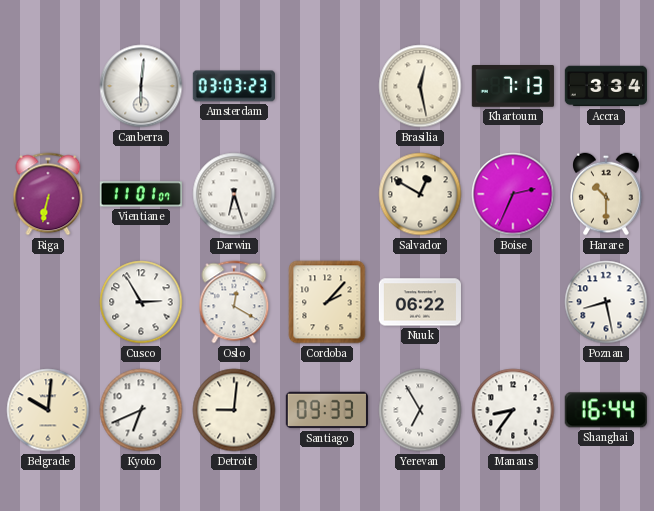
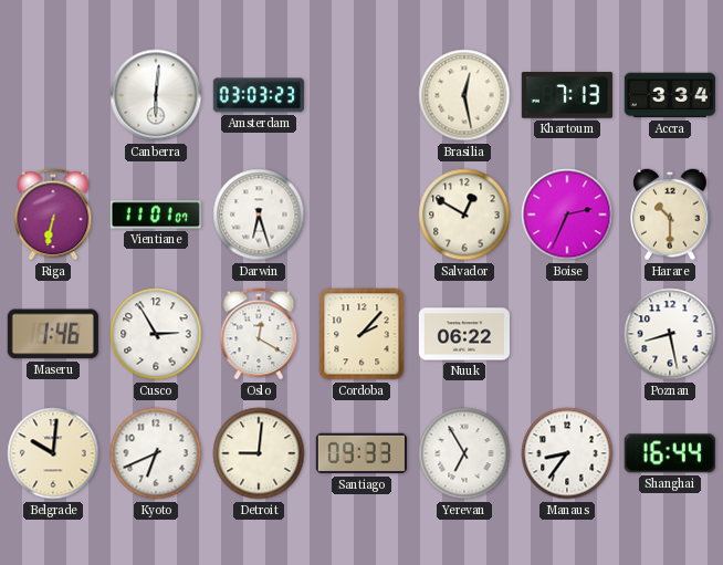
Maseru: none -> 1:46 (53, 334)
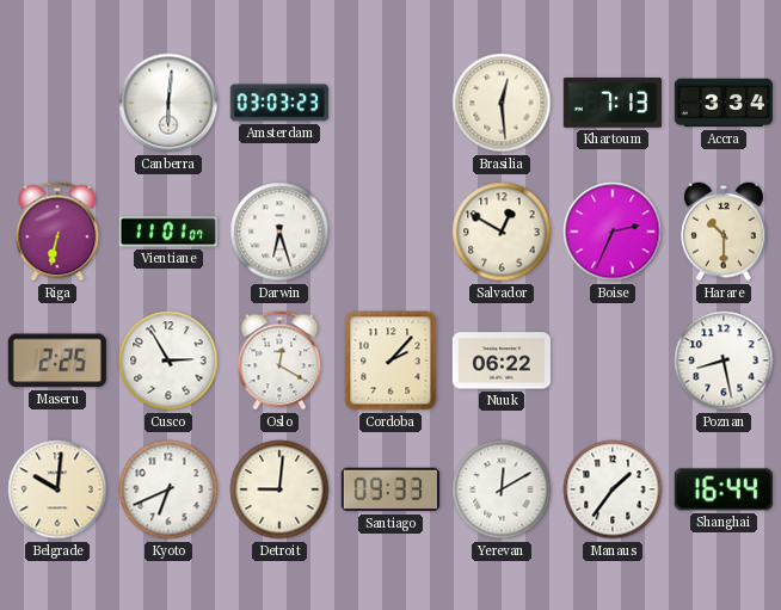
Brasilia: 12:28 -> 12:29 (502, 103)
Maseru: 1:46 -> 2:25 (57, 361)
Yerevan: 6:55 -> 12:10 (502, 489)
Manaus: 8:36 -> 1:36 (613, 489)
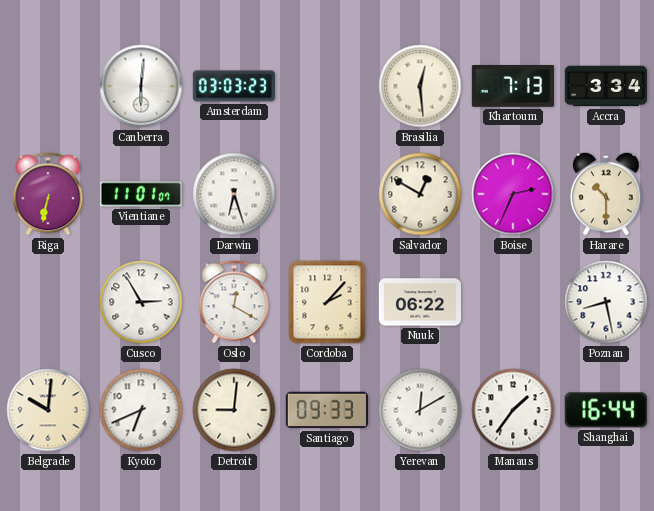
Maseru: 2:25 -> none (57, 361)
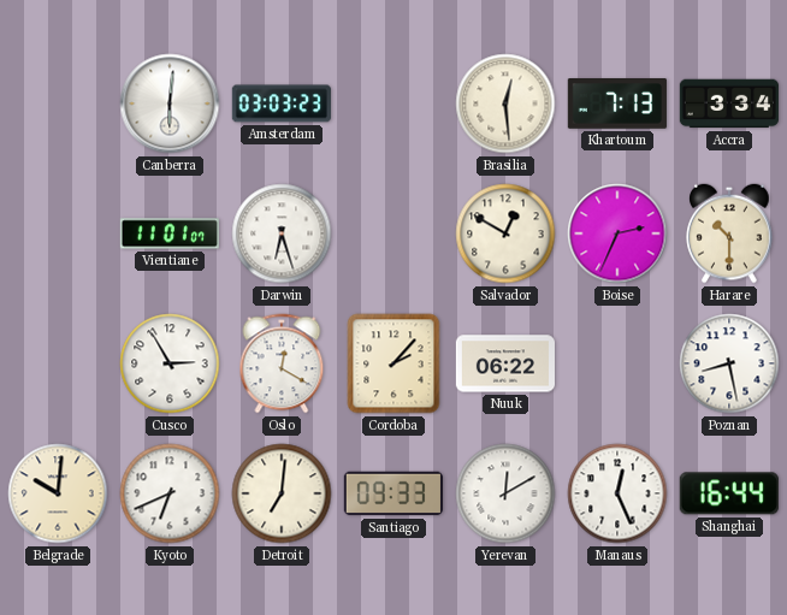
Riga: 6:32 -> none (48, 194)
Detroit: 9:01 -> 7:01 (282, 493)
Manaus: 1:36 -> 12:26 (617, 493)
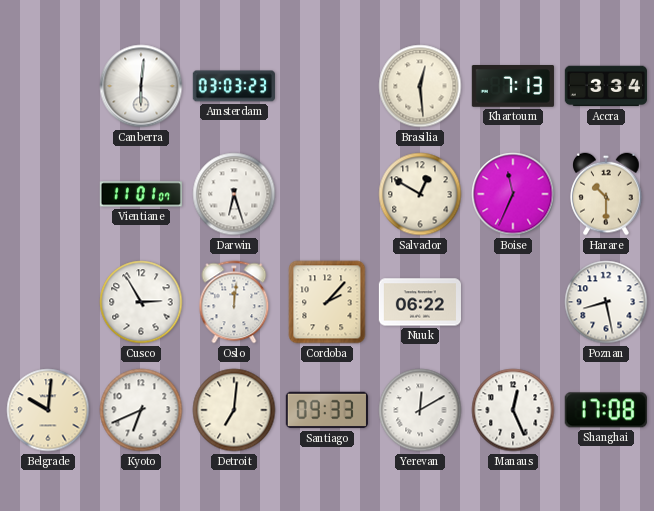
Boise: 2:34 -> 11:34 (513, 194)
Oslo: 12:20 -> 12:01 (234, 302)
Shanghai: 16:44 -> 17:08 (606, 410)
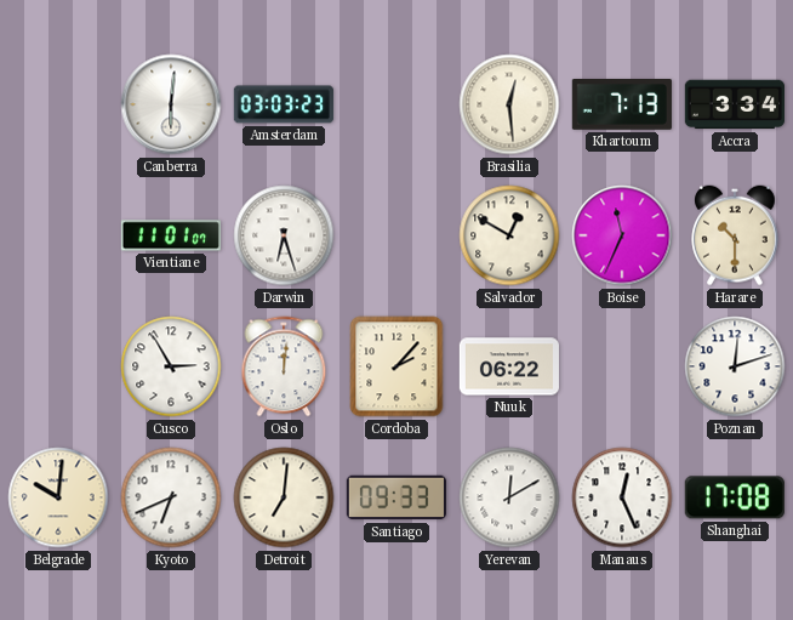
Poznan: 8:28 -> 12:12 (735, 366)
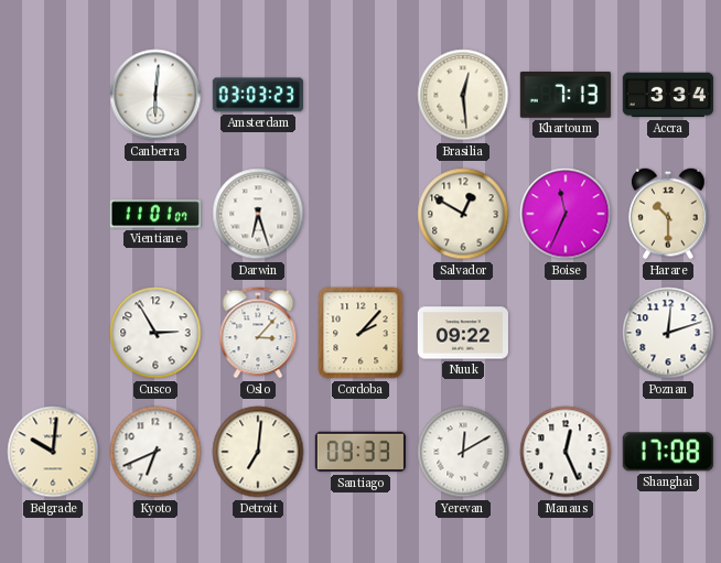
Oslo: 12:01 -> 3:07 (258, 333)
Nuuk: 06:22 -> 09:22 (462, 333)
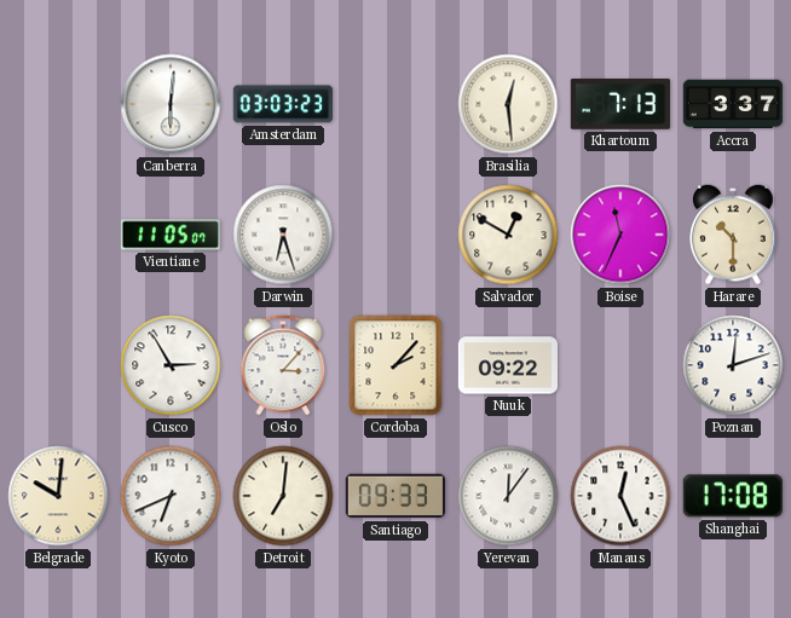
Accra: 3:34 -> 3:37 (733, 104)
Vientiane: 11:01 -> 11:05 (171, 235)
Yerevan: 12:10 -> 12:06 (508, 496)
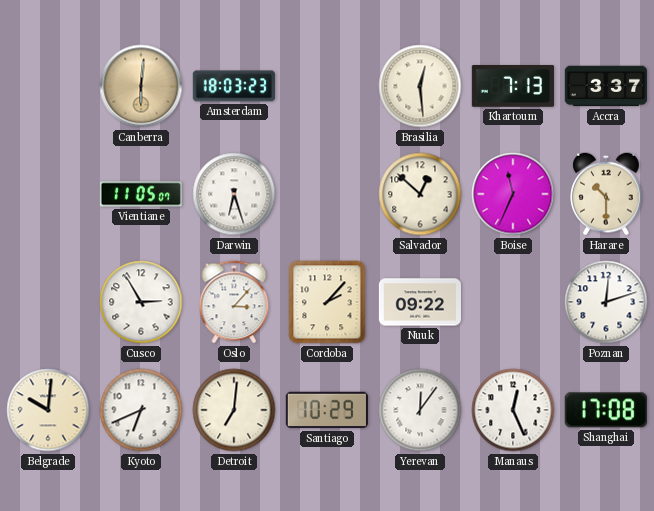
Canberra dial: white -> champagne (141, 86)
Amsterdam: 03:03 -> 18:03 (234, 86)
Salvador: 12:50 -> 12:52 (420, 194)
Santiago: 09:33 -> 10:29 (327, 410)
